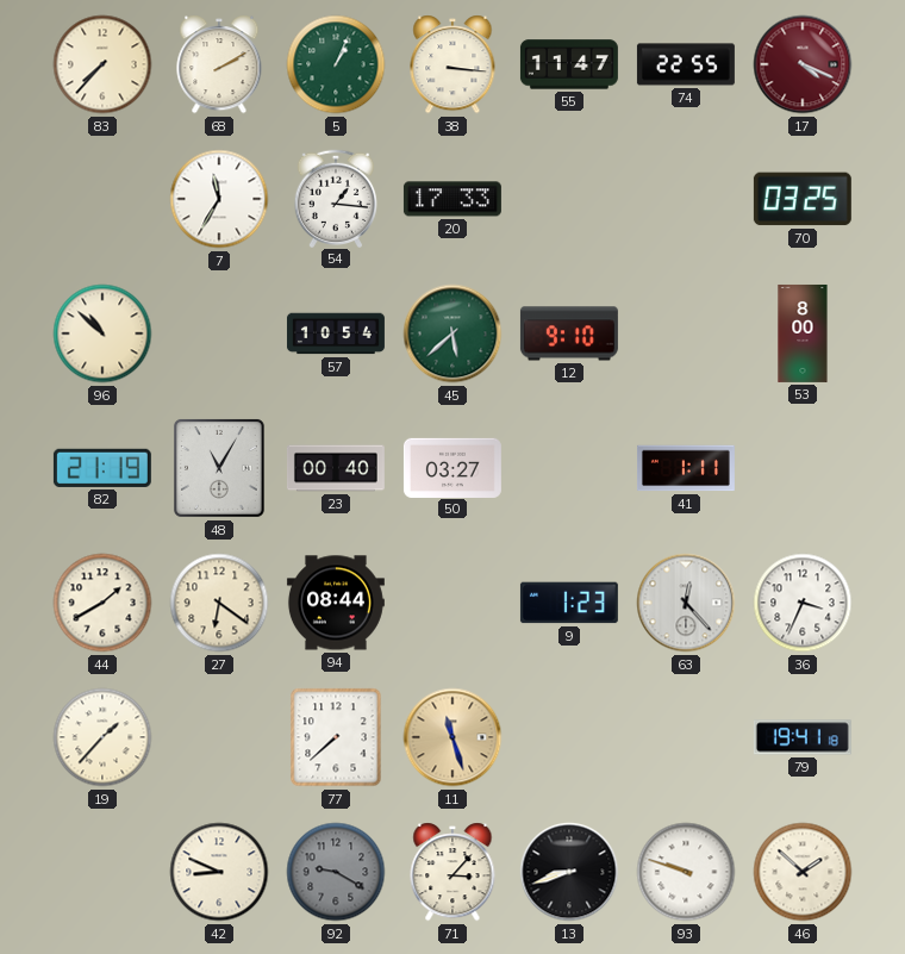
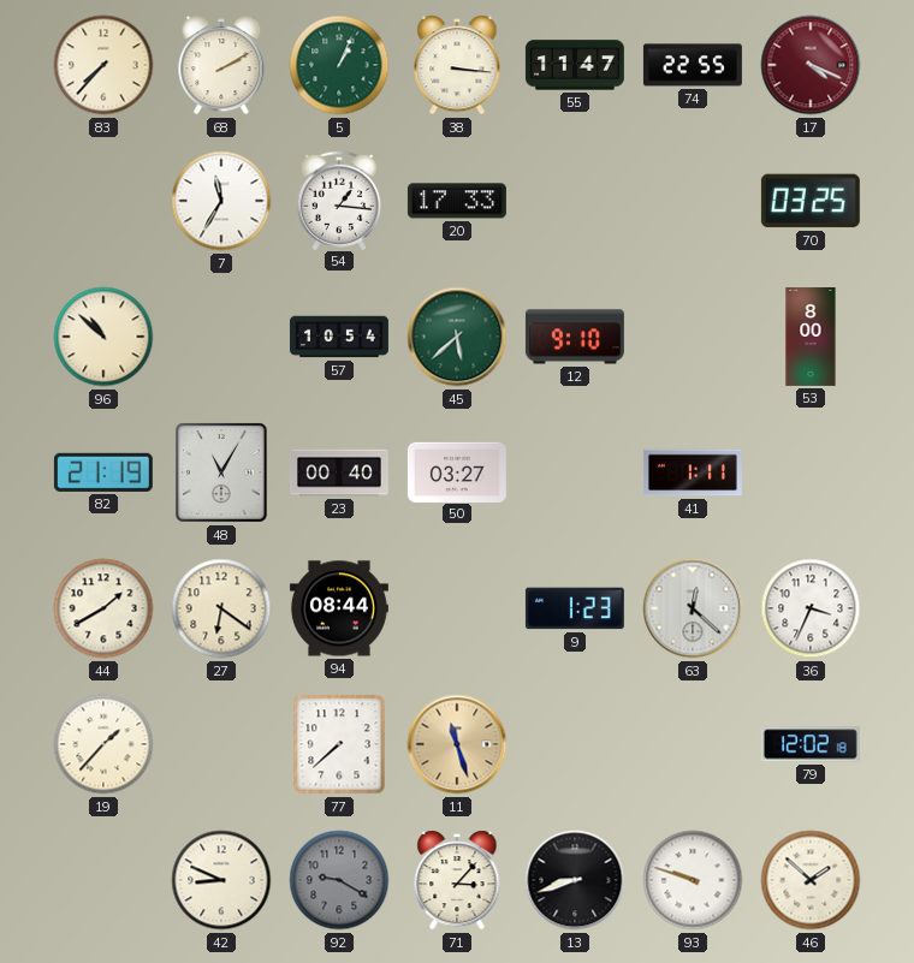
63: 12:23 -> 12:22 (693, 608)
79: 19:41 -> 12:02 (811, 744)
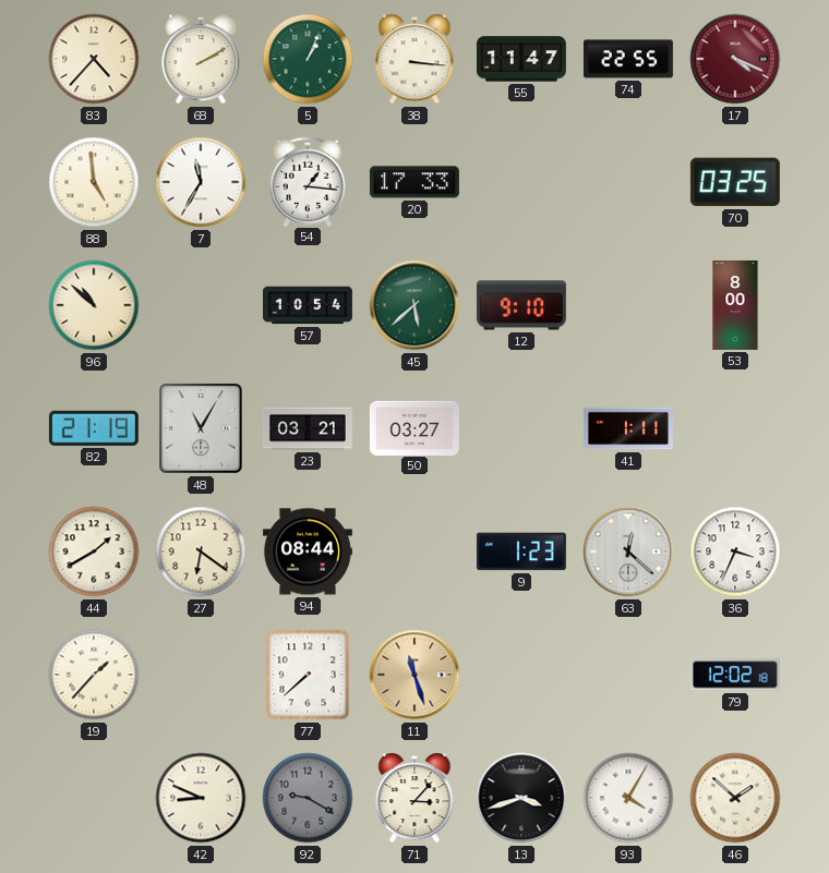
83: 7:37 -> 4:37 (94, 59)
88: none -> 4:59 (94, 182)
23: 00:40 -> 03:21 (308, 428)
13: 8:42 -> 3:42 (521, 798)
93: 9:48 -> 4:05 (628, 798)
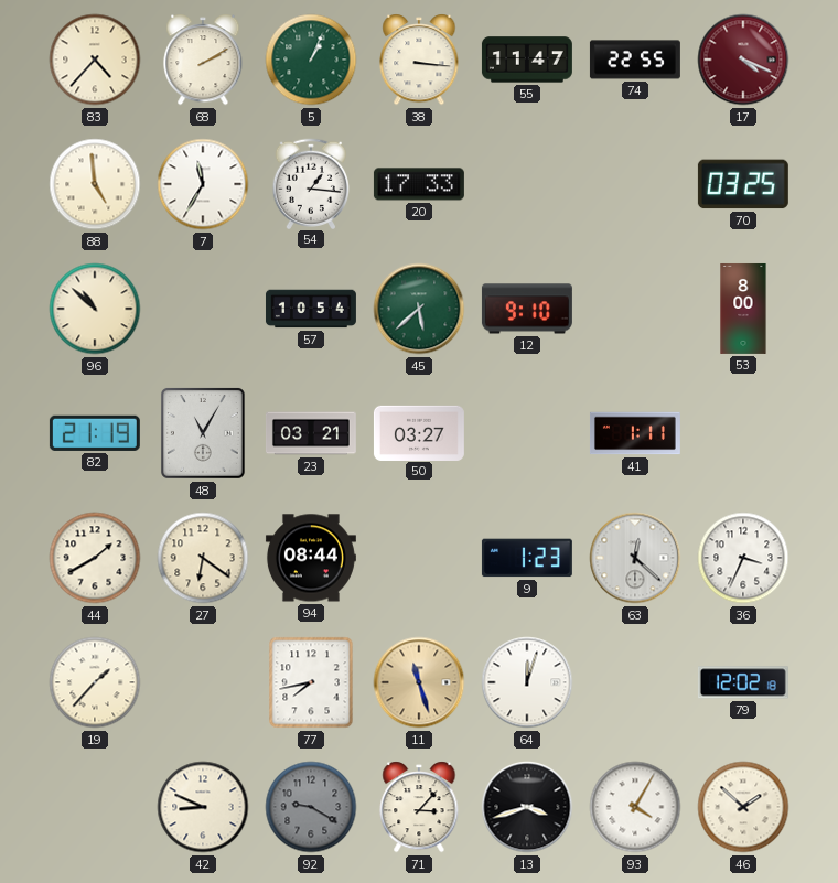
77: 7:38 -> 7:43 (311, 682)
64: none -> 12:03 (527, 682)
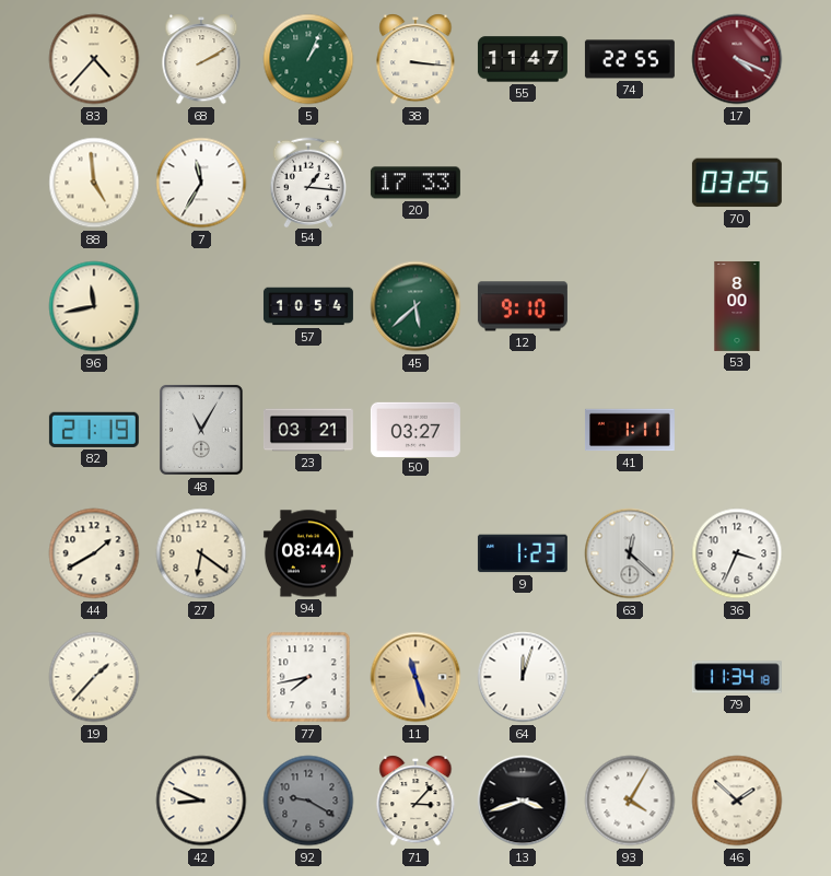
96: 10:52 -> 11:43 (94, 306)
79: 12:02 -> 11:34 (737, 677)
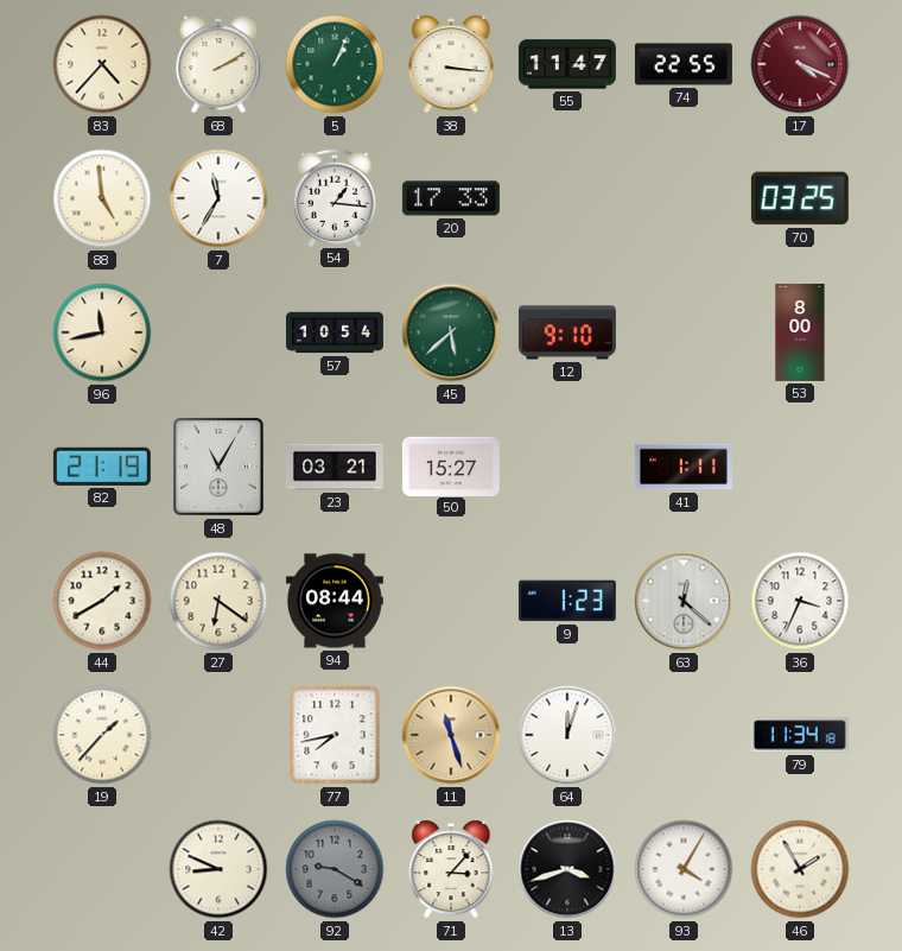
50: 03:27 -> 15:27 (451, 465)
46: 1:52 -> 1:55 (800, 869)
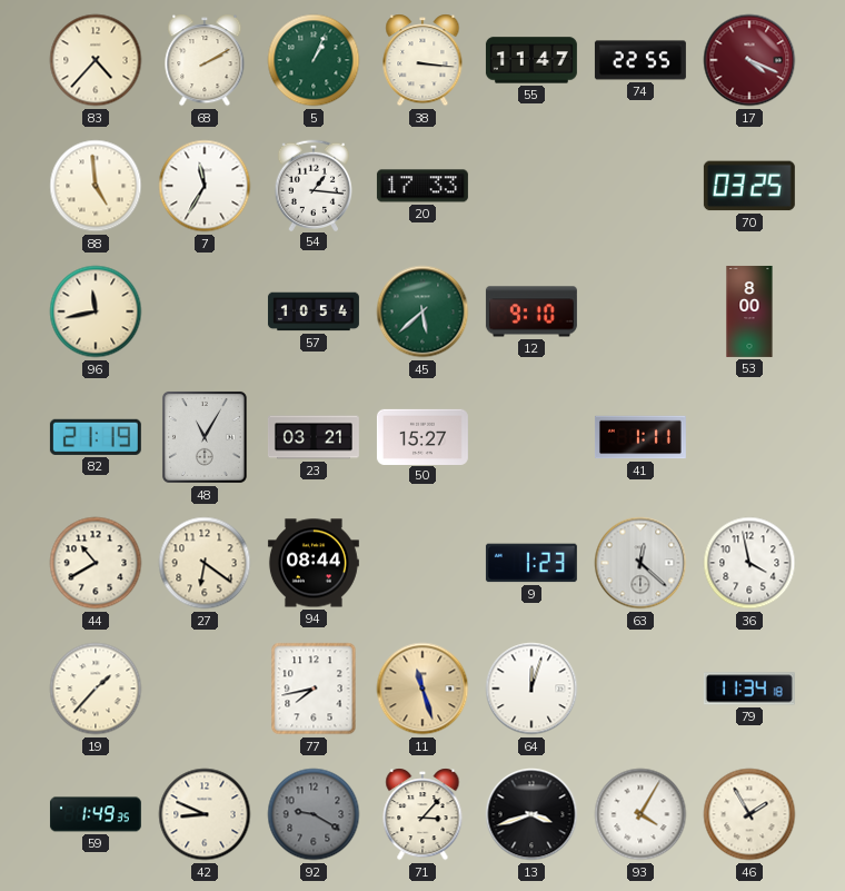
44: 1:40 -> 10:40 (96, 563)
36: 3:34 -> 3:58 (749, 563)
59: none -> 1:49 (96, 814)
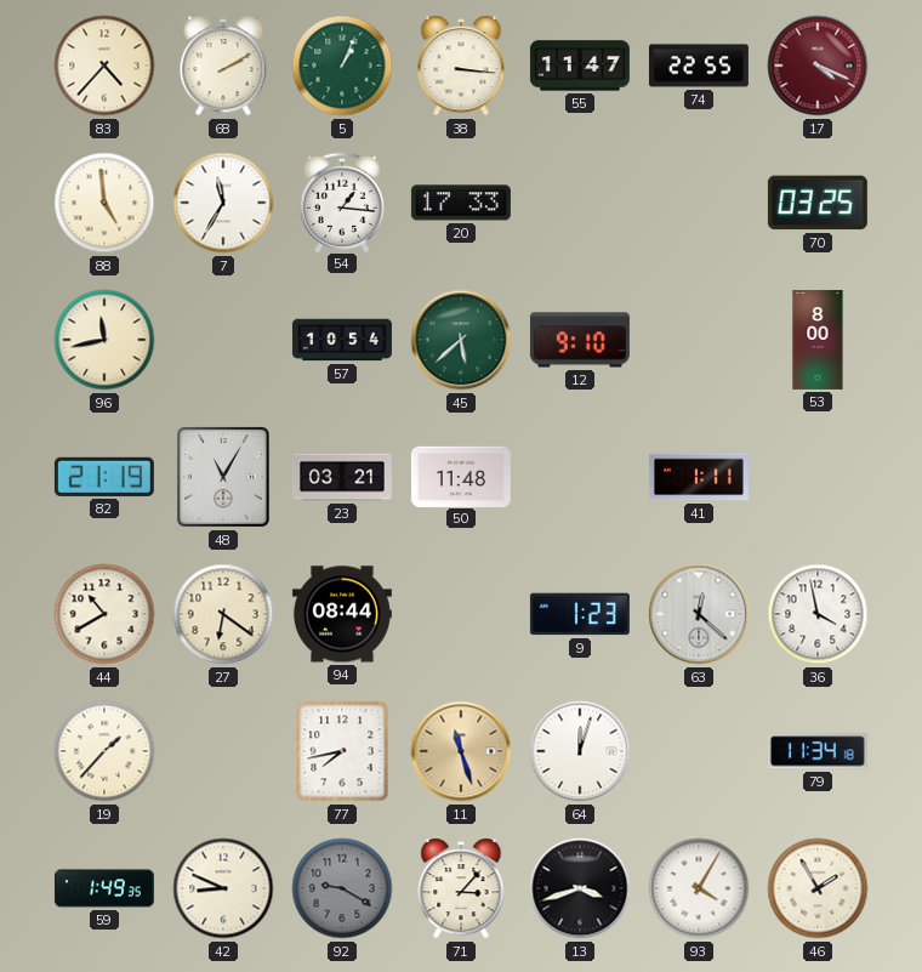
50: 15:27 -> 11:48 (461, 476)
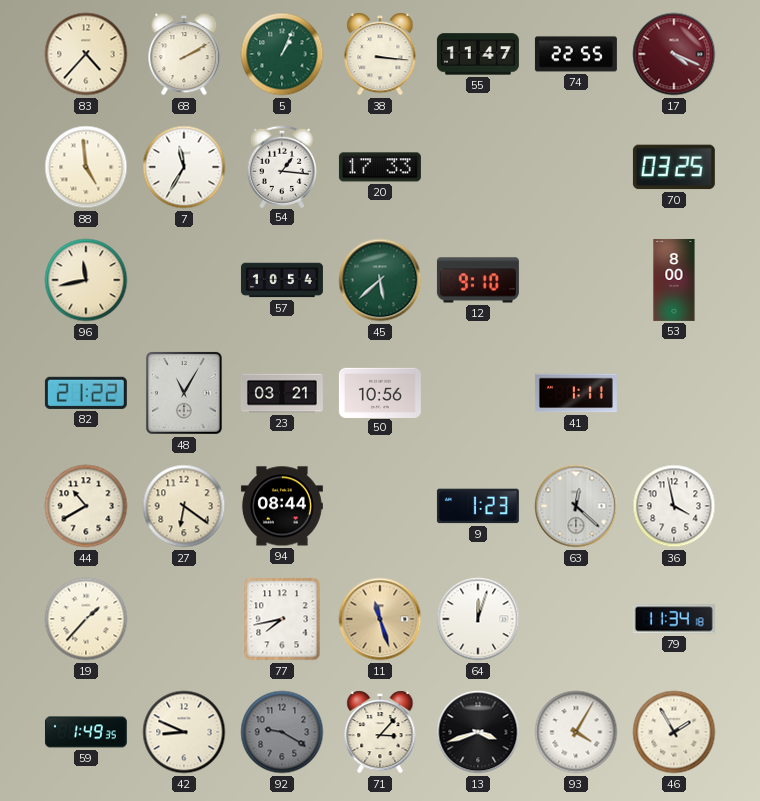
82: 21:19 -> 21:22 (86, 393)
50: 11:48 -> 10:56 (380, 392)
